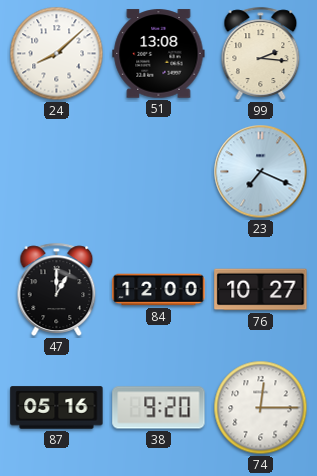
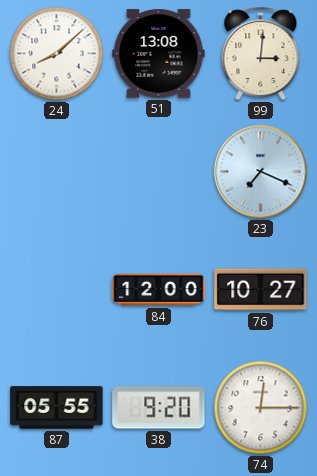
99: 2:16 -> 3:01 (261, 53)
47: 1:00 -> none (57, 289)
87: 05:16 -> 05:55 (57, 408)
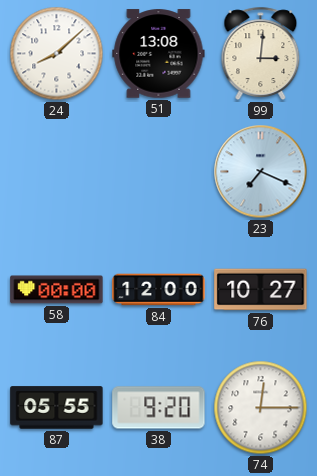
58: none -> 00:00 (57, 290)
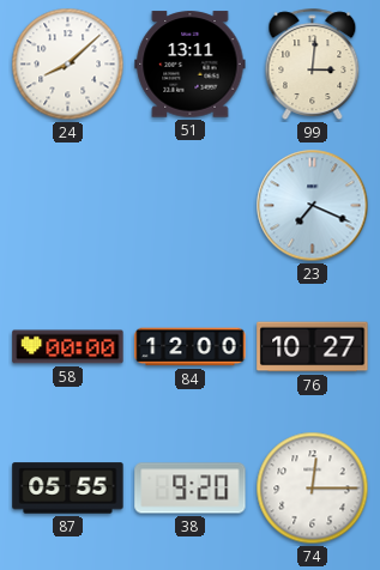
51: 13:08 -> 13:11 (191, 65)
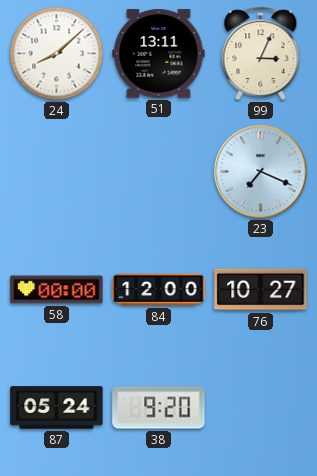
99: 3:01 -> 3:04 (261, 53)
87: 05:55 -> 05:24 (57, 408)
74: 12:15 -> none (313, 489)
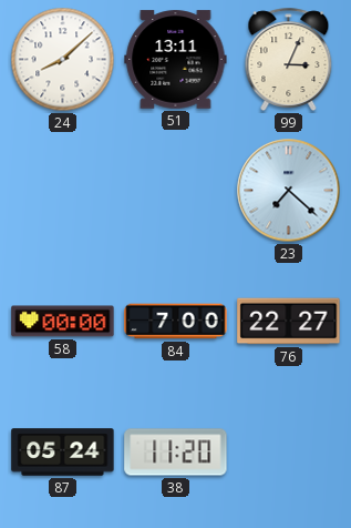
23: 7:19 -> 7:22 (289, 191)
84: 12:00 -> 7:00 (176, 322)
76: 10:27 -> 22:27 (289, 322)
38: 9:20 -> 11:20 (176, 453)
